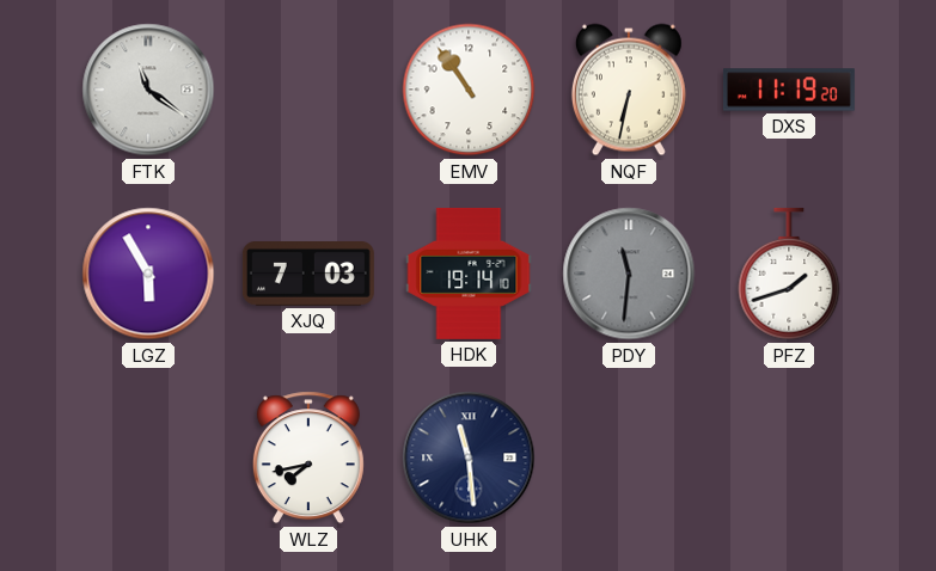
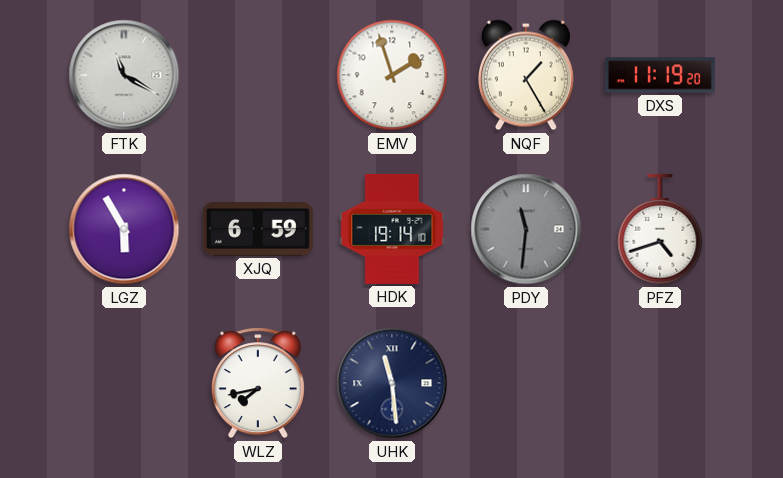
FTK: 11:21 -> 11:20 (124, 75)
EMV: 10:54 -> 1:57 (392, 75)
NQF: 6:32 -> 1:25 (526, 75)
XJQ: 7:03 -> 6:59 (258, 230)
PFZ: 1:42 -> 4:42 (660, 229)
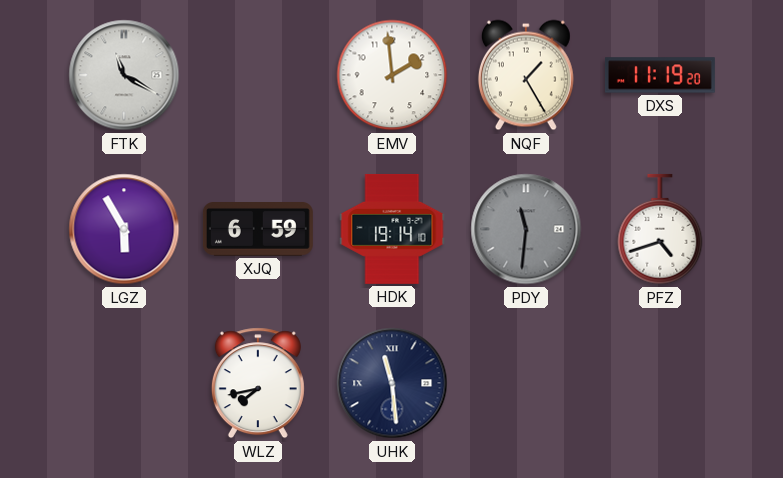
EMV: 1:57 -> 1:59 (392, 75)
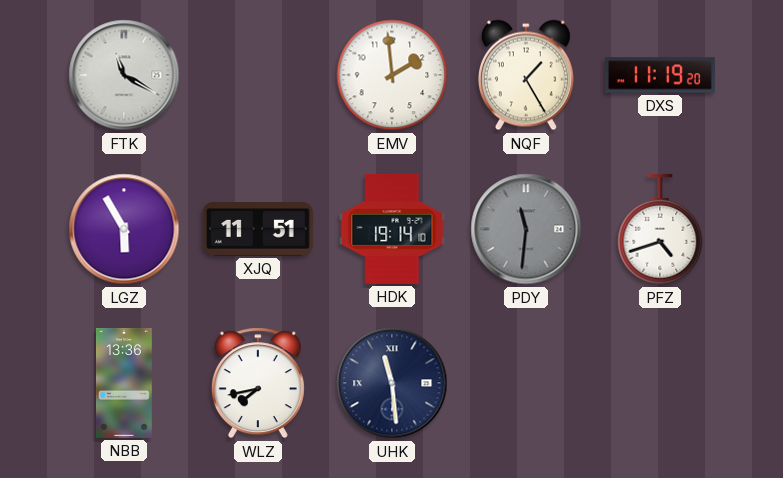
XJQ: 6:59 -> 11:51 (258, 230)
NBB: none -> 13:36 (124, 383)
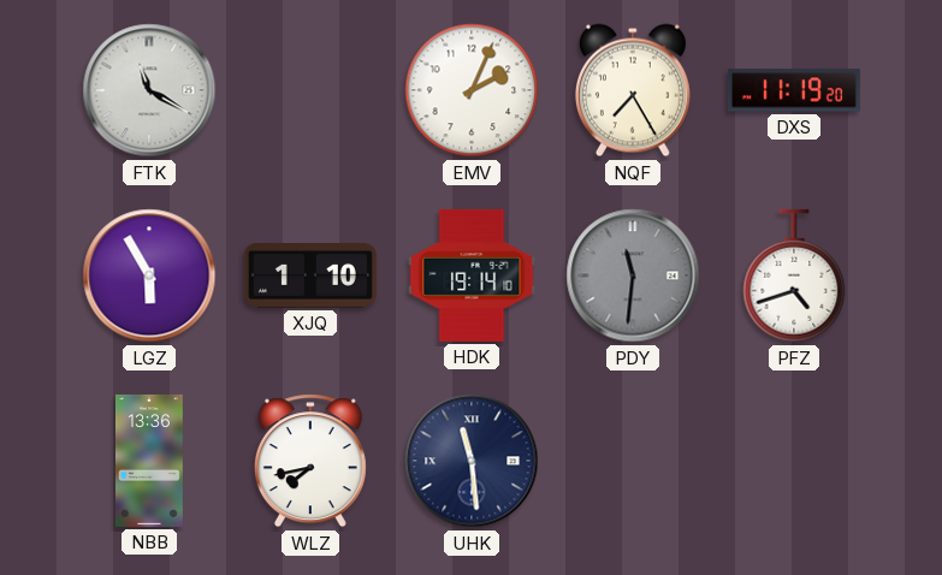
EMV: 1:59 -> 2:04 (472, 90)
NQF: 1:25 -> 7:25 (633, 90)
XJQ: 11:51 -> 1:10 (310, 277)
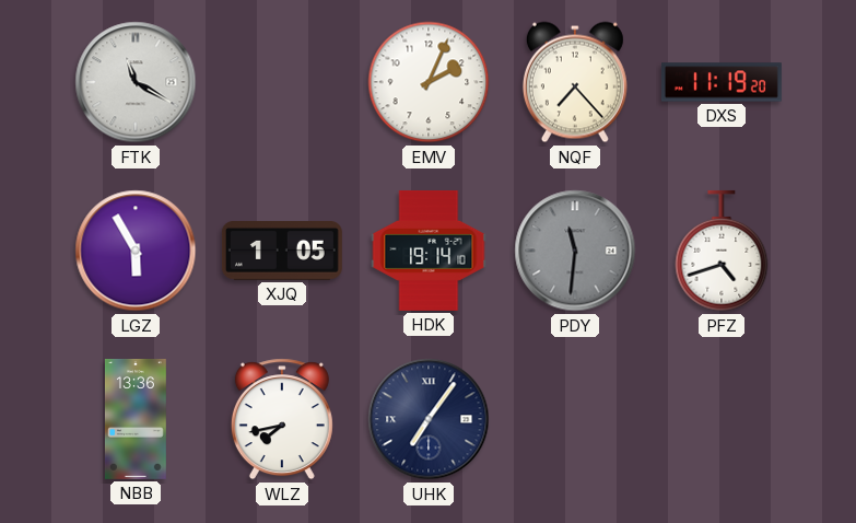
NQF: 7:25 -> 7:23 (575, 82)
XJQ: 1:10 -> 1:05 (282, 252)
UHK: 11:29 -> 7:06 (429, 419)
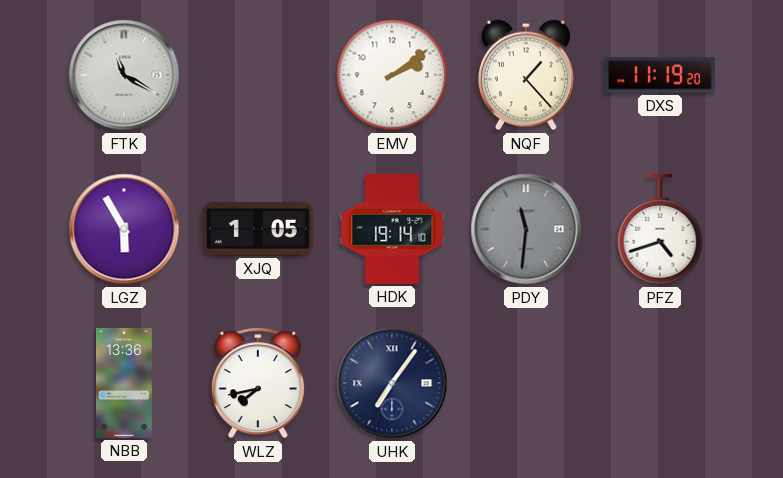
EMV: 2:04 -> 2:09 (392, 75)
NQF: 7:23 -> 1:23 (526, 75)
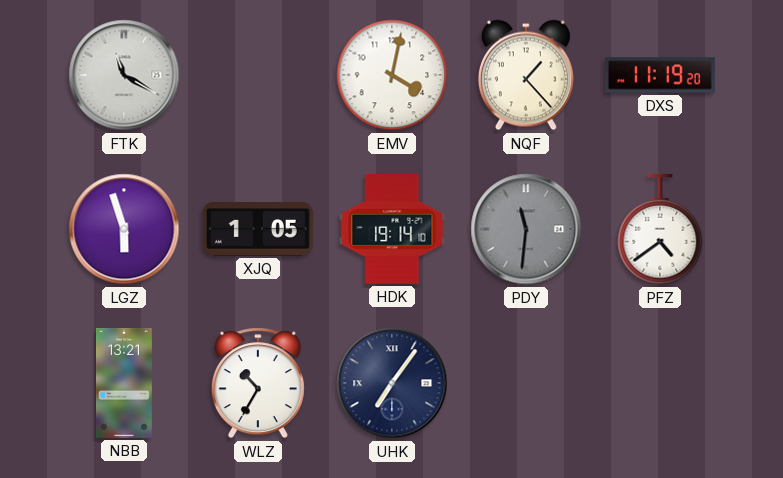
EMV: 2:09 -> 4:02 (392, 75)
LGZ: 5:55 -> 5:57 (124, 229)
PFZ: 4:42 -> 4:39 (660, 229)
NBB: 13:36 -> 13:21 (124, 383)
WLZ: 7:43 -> 10:35 (258, 383)
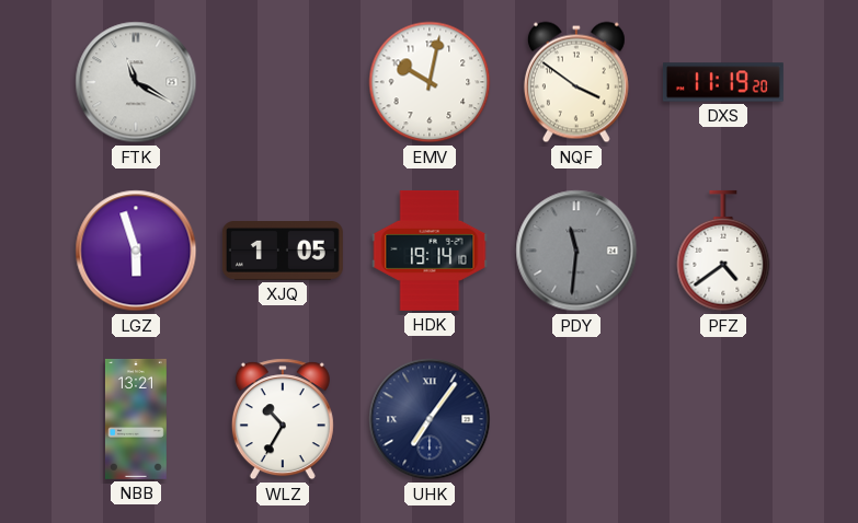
EMV: 4:02 -> 10:02 (430, 82)
NQF: 1:23 -> 3:51 (576, 82)
